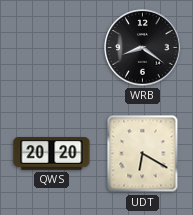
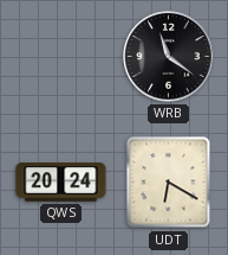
WRB: 8:21 -> 11:21 (169, 57)
QWS: 20:20 -> 20:24 (61, 183)
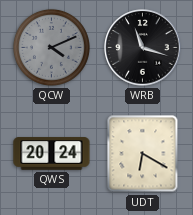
QCW: none -> 4:11 (51, 47)
WRB: 11:21 -> 11:18 (143, 48)
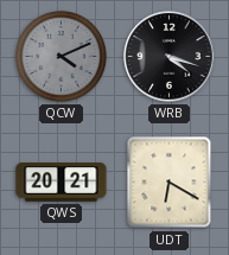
WRB: 11:18 -> 4:18 (170, 57)
QWS: 20:24 -> 20:21 (62, 183)
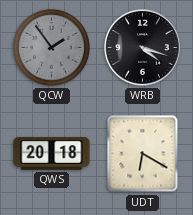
QCW: 4:11 -> 1:54 (51, 47)
QWS: 20:21 -> 20:18 (52, 154)
